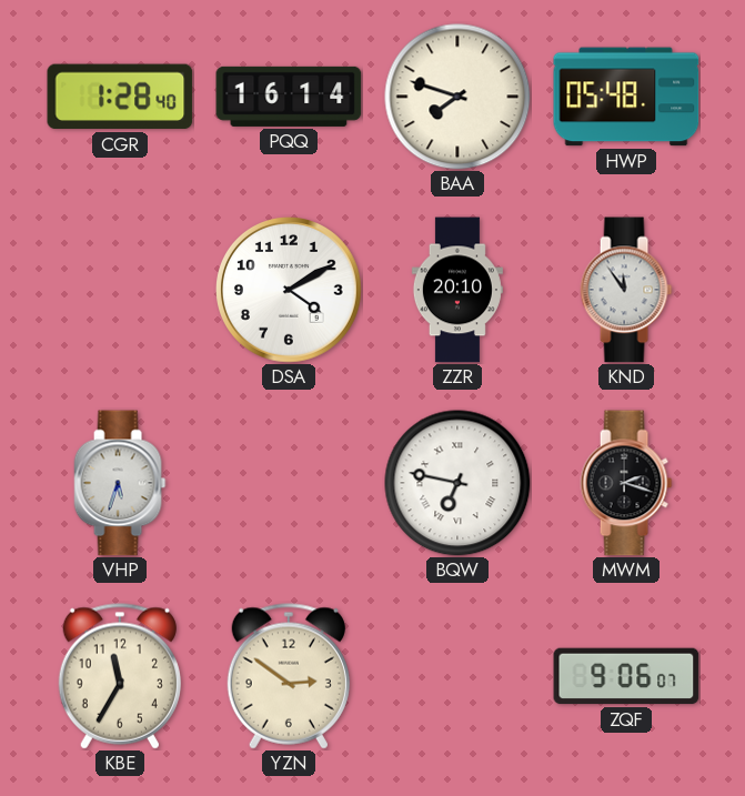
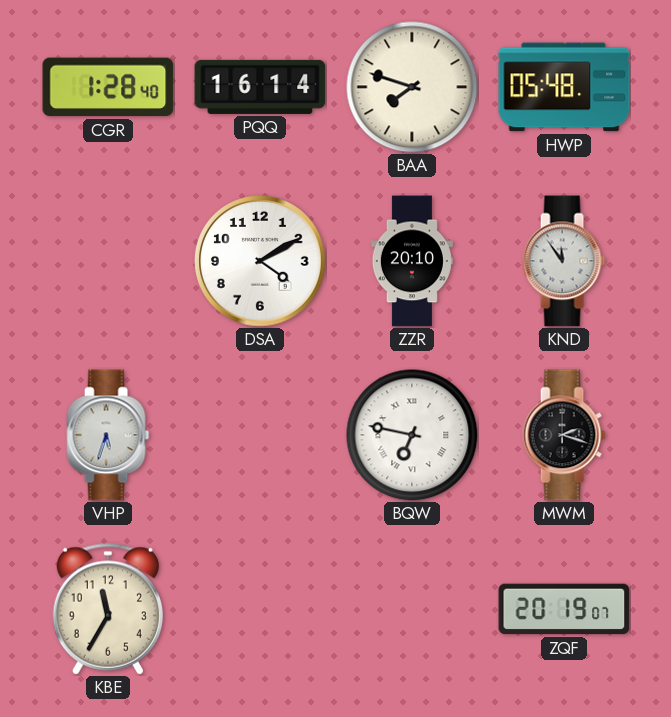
YZN: 2:51 -> none (289, 676)
ZQF: 9:06 -> 20:19 (564, 609)
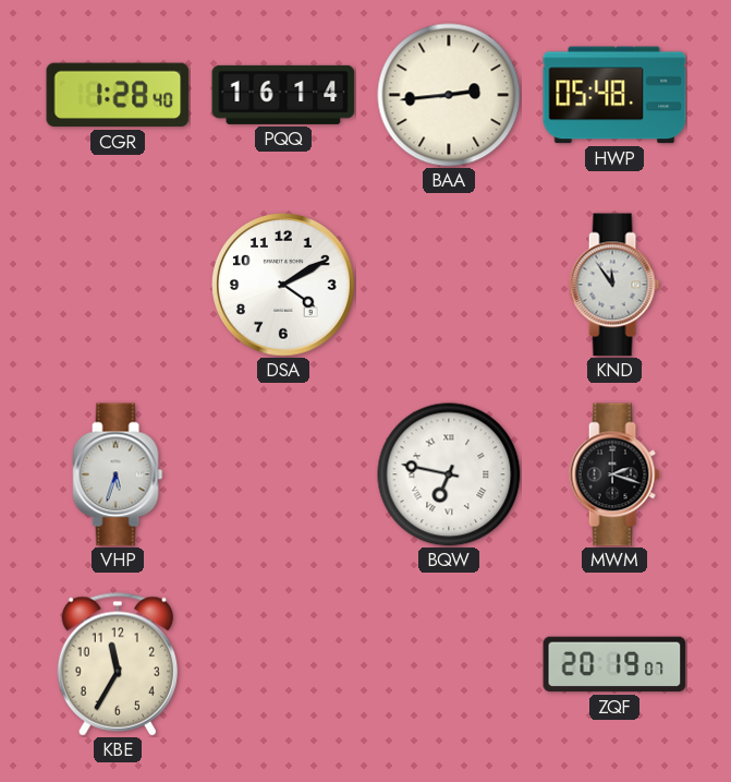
BAA: 7:48 -> 2:44 (449, 95)
ZZR: 20:10 -> none (412, 261)
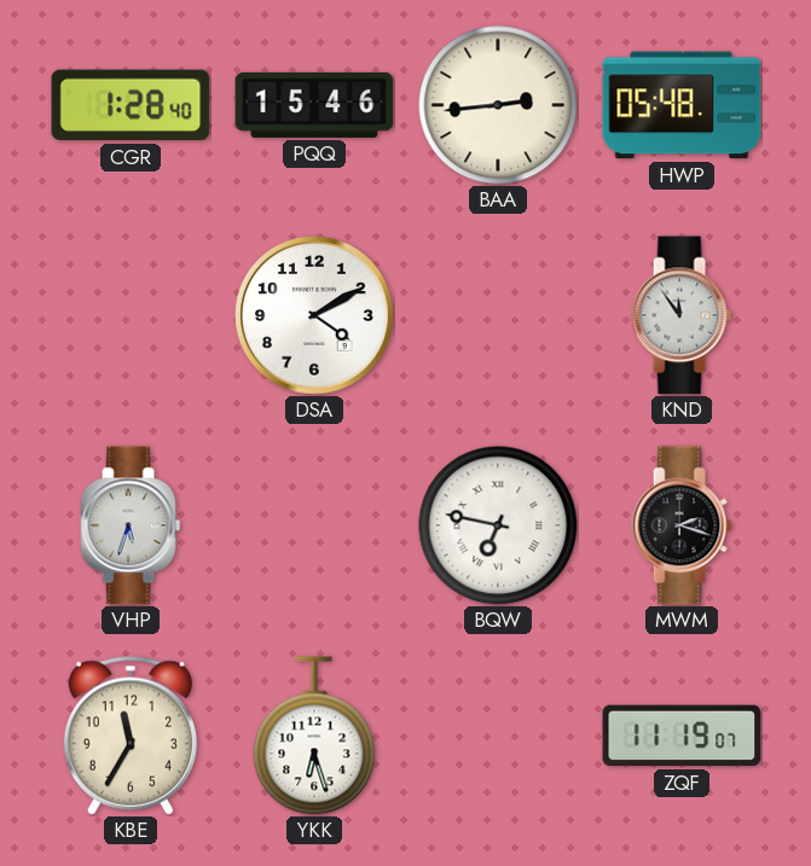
PQQ: 16:14 -> 15:46 (314, 105)
YKK: none -> 6:27 (314, 736)
ZQF: 20:19 -> 11:19 (682, 736)
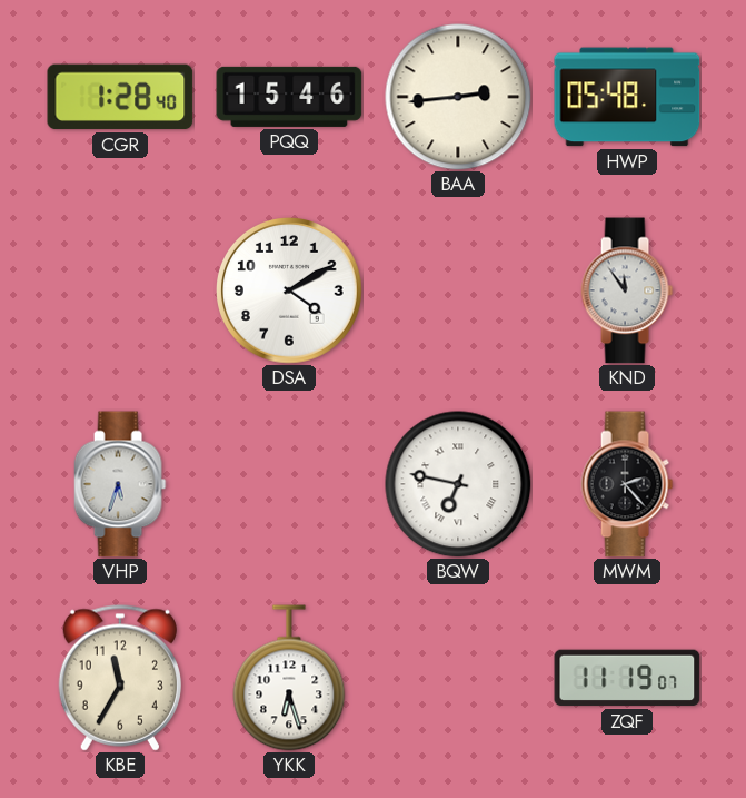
MWM: 2:18 -> 2:23 (627, 484)
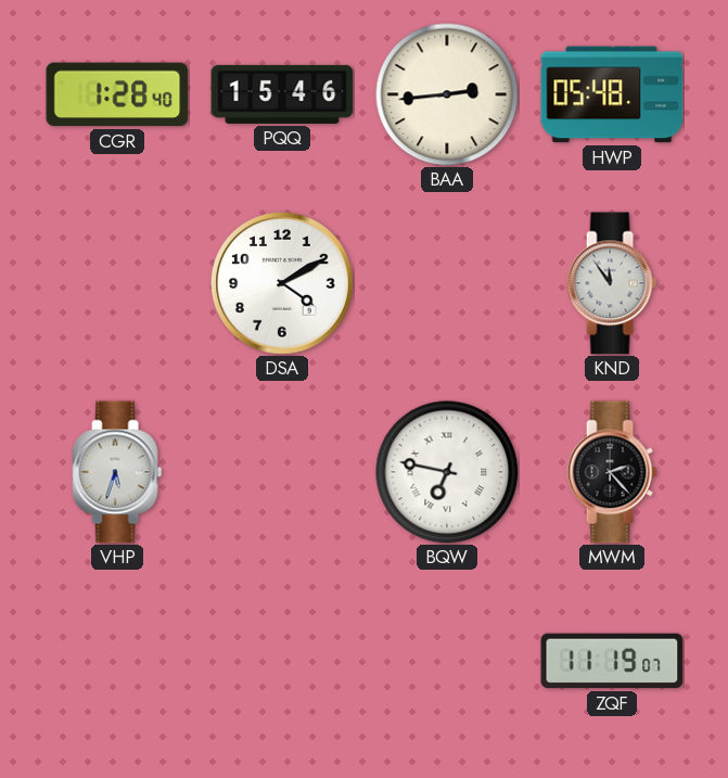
KBE: 11:35 -> none (120, 678)
YKK: 6:27 -> none (289, 678)
